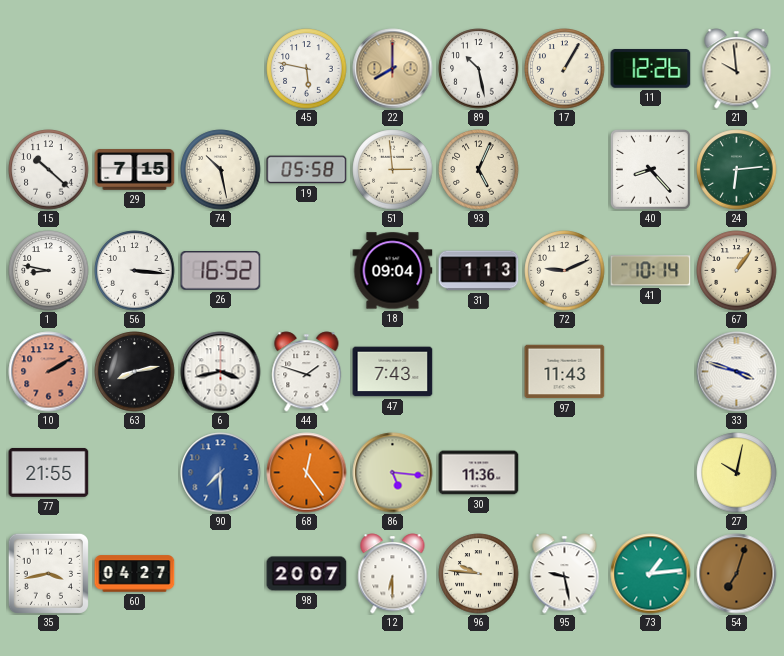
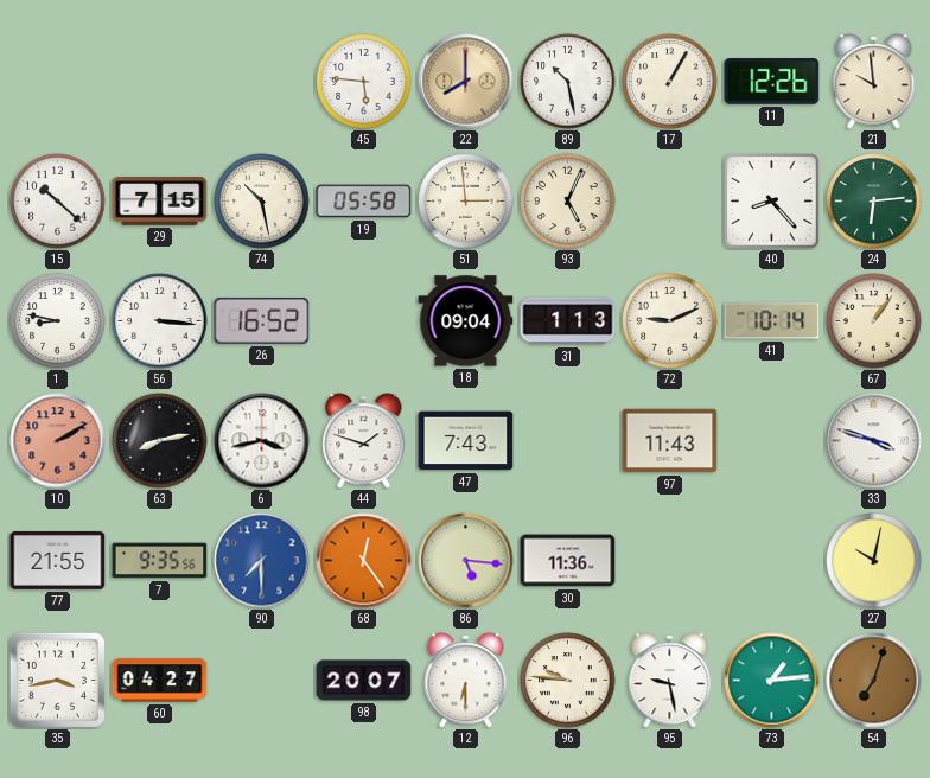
45: 5:47 -> 5:46 (364, 82)
7: none -> 9:35 (160, 561)
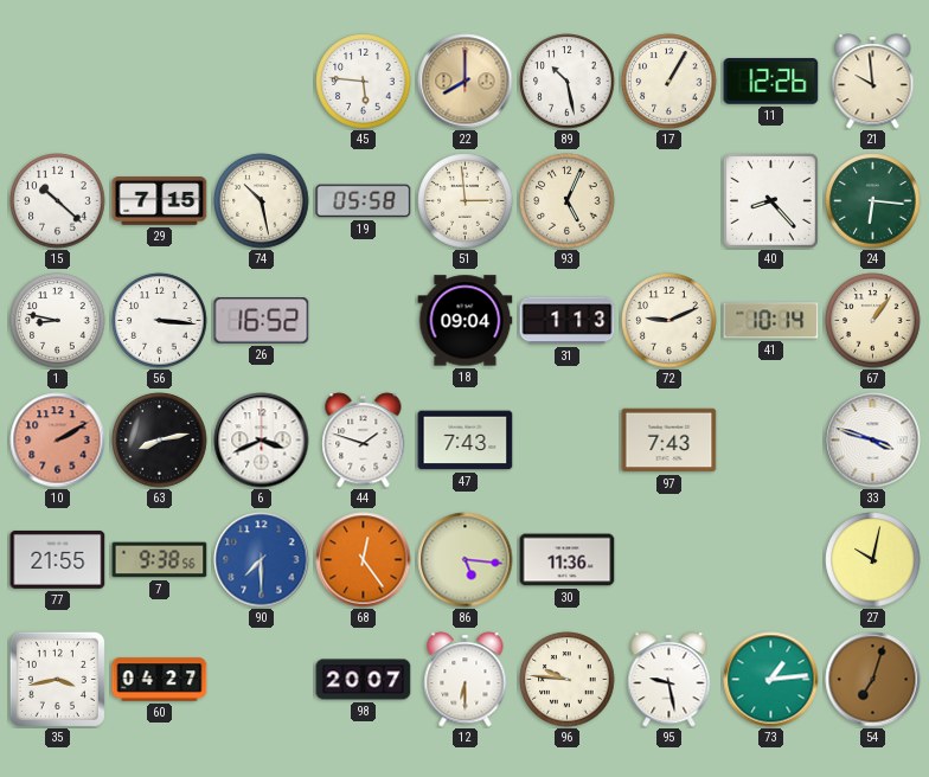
24: 6:14 -> 6:16 (873, 201)
6: 3:43 -> 3:41 (262, 441)
97: 11:43 -> 7:43 (669, 441)
7: 9:35 -> 9:38 (160, 560)
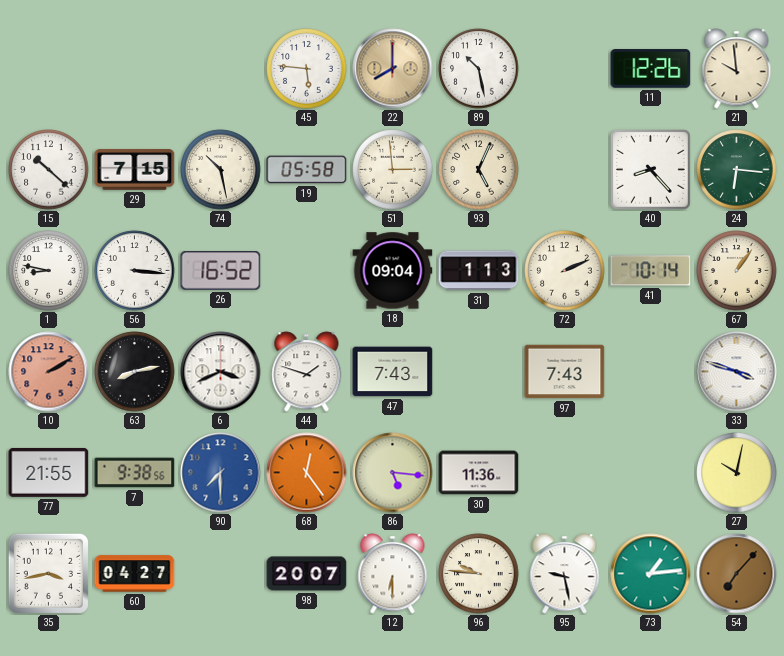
17: 1:05 -> none (669, 82)
72: 9:11 -> 2:11 (565, 271)
54: 7:03 -> 7:07 (737, 574)
